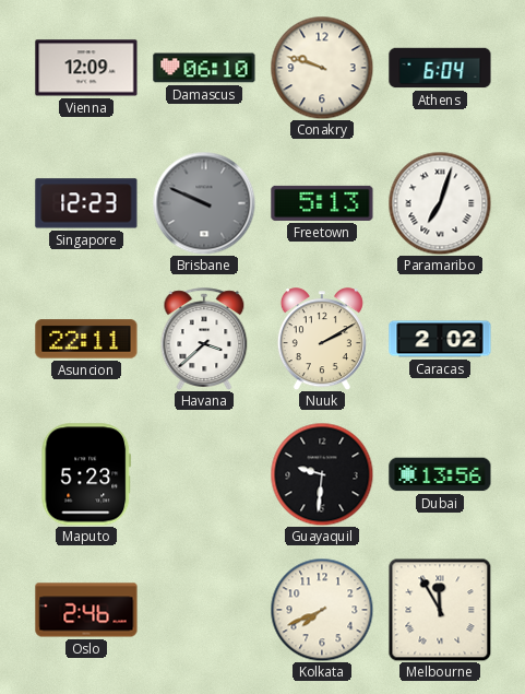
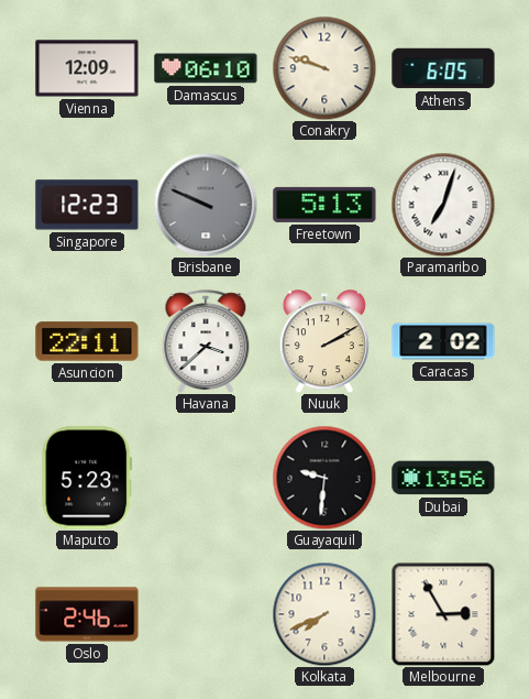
Athens: 6:04 -> 6:05 (443, 68)
Melbourne: 11:55 -> 2:55 (443, 614)
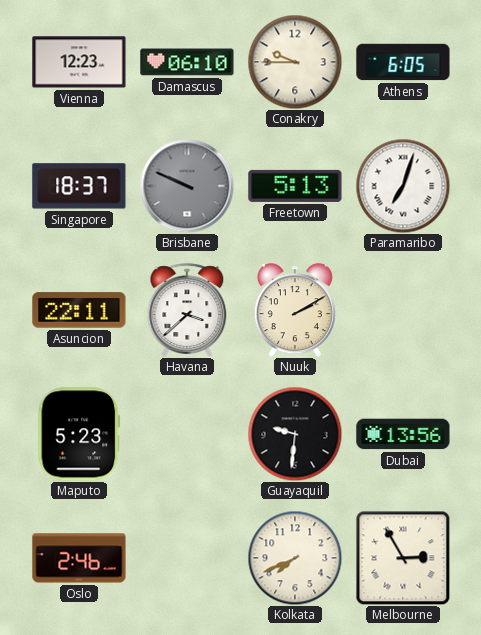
Vienna: 12:09 -> 12:23 (79, 62)
Conakry: 9:48 -> 9:45 (295, 62)
Singapore: 12:23 -> 18:37 (79, 186)
Caracas: 2:02 -> none (443, 341)
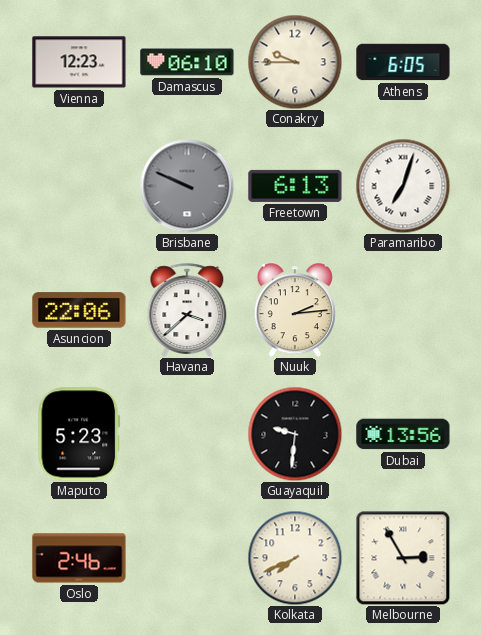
Singapore: 18:37 -> none (79, 186)
Freetown: 5:13 -> 6:13 (295, 186)
Asuncion: 22:11 -> 22:06 (79, 310)
Nuuk: 2:10 -> 2:14 (295, 310)
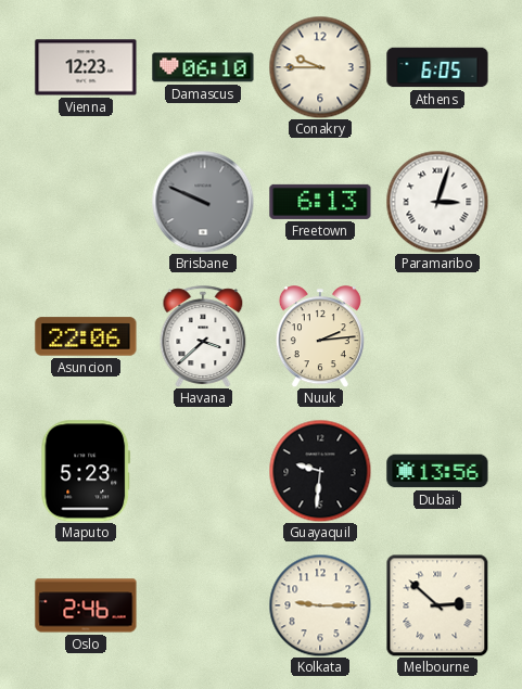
Paramaribo: 7:03 -> 3:03 (437, 202)
Kolkata: 7:41 -> 9:15 (320, 605)
Melbourne: 2:55 -> 2:52 (437, 605)
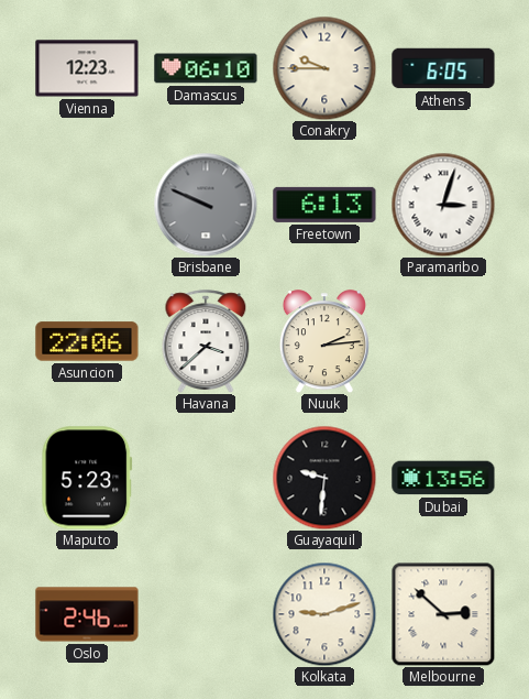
Kolkata: 9:15 -> 9:12 (324, 614)
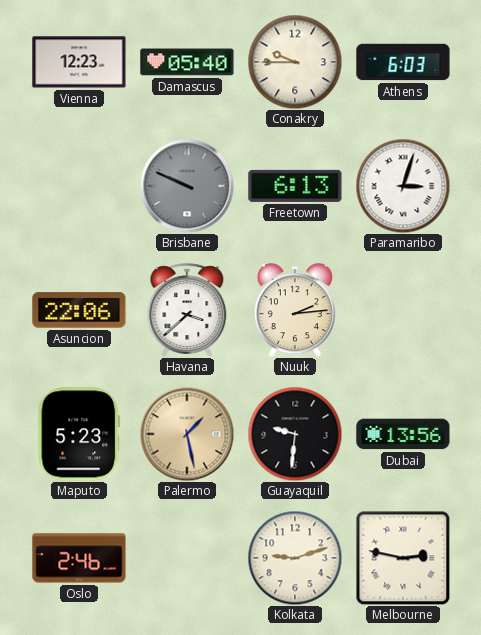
Damascus: 06:10 -> 05:40 (187, 62)
Athens: 6:05 -> 6:03 (403, 62)
Palermo: none -> 1:28 (187, 434)
Melbourne: 2:52 -> 2:47 (403, 558)
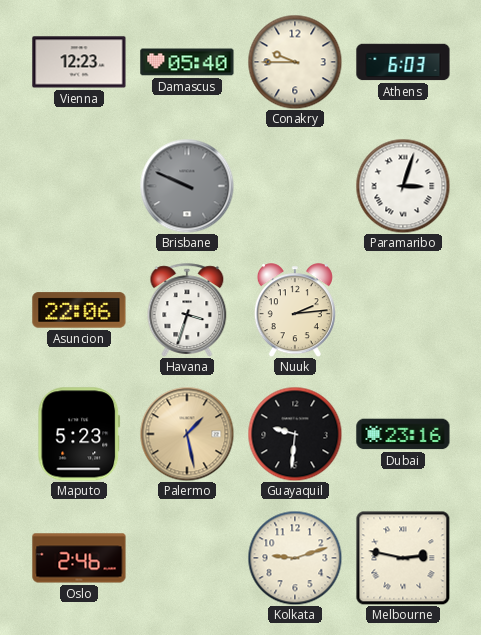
Freetown: 6:13 -> none (295, 186)
Havana: 3:38 -> 3:33 (187, 310)
Dubai: 13:56 -> 23:16 (403, 434)
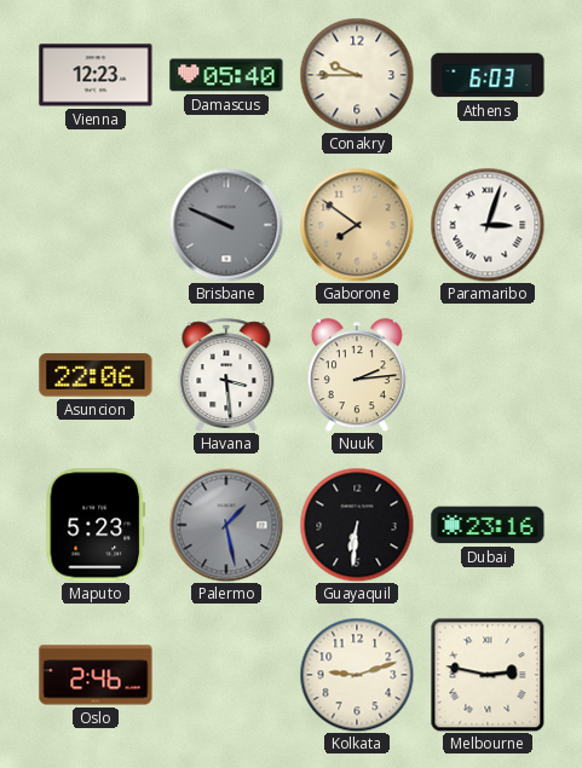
Gaborone: none -> 7:51 (357, 225)
Havana: 3:33 -> 3:29 (226, 375)
Palermo dial: champagne -> grey (226, 525)
Guayaquil: 9:31 -> 6:31 (357, 525)
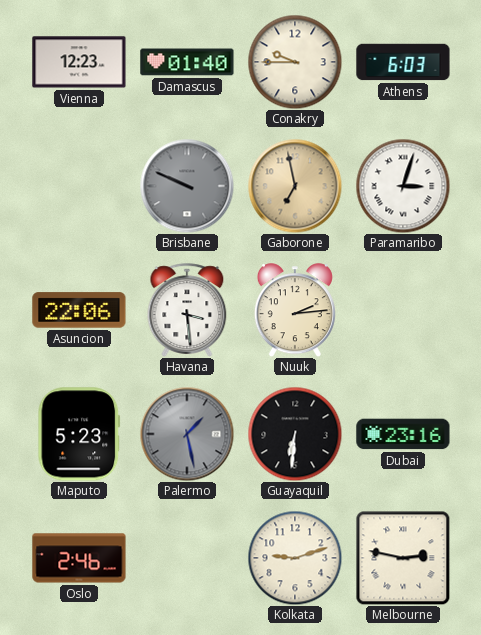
Damascus: 05:40 -> 01:40 (187, 62)
Gaborone: 7:51 -> 6:58 (295, 186)
